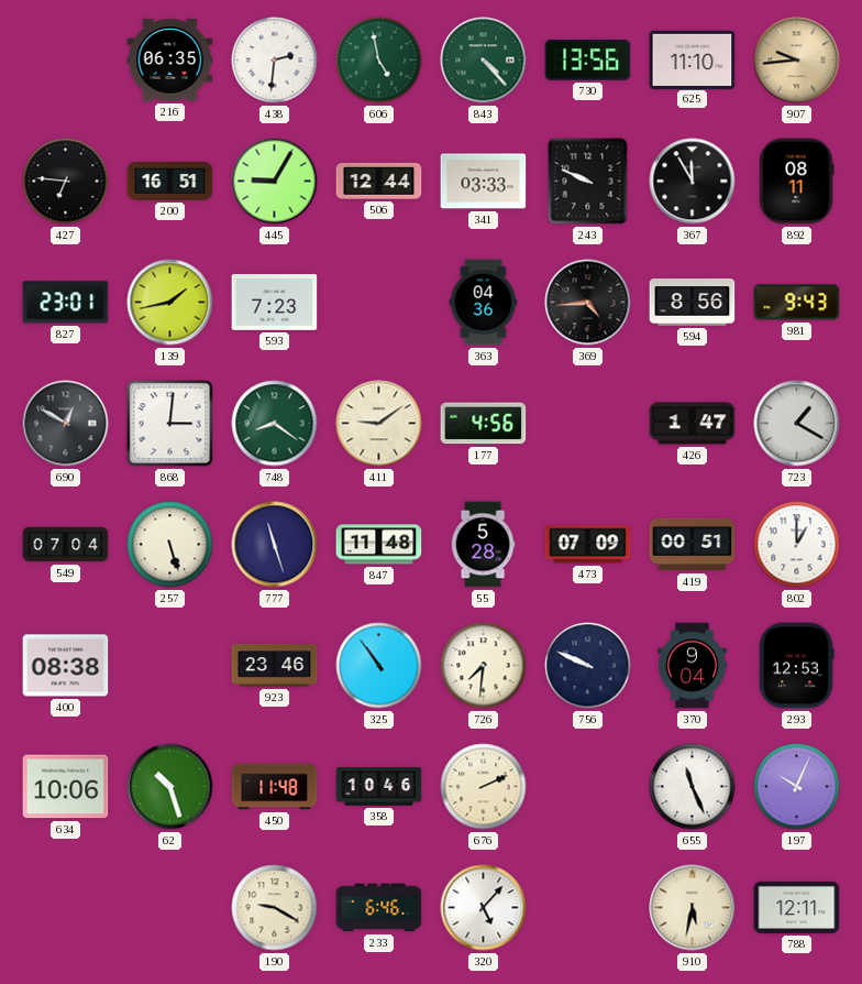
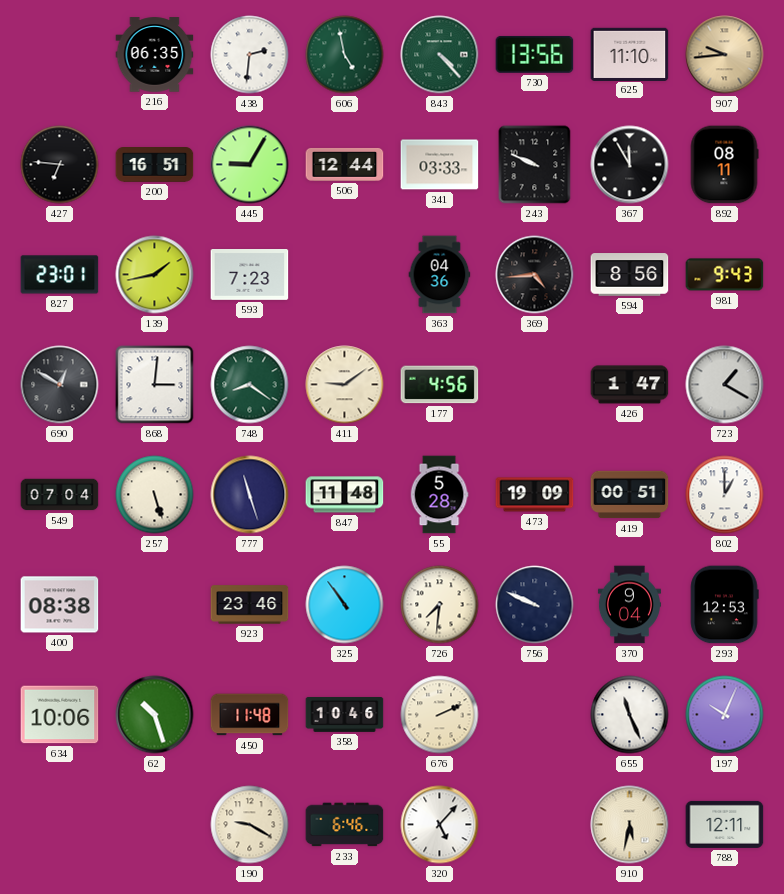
473: 07:09 -> 19:09 (535, 495)
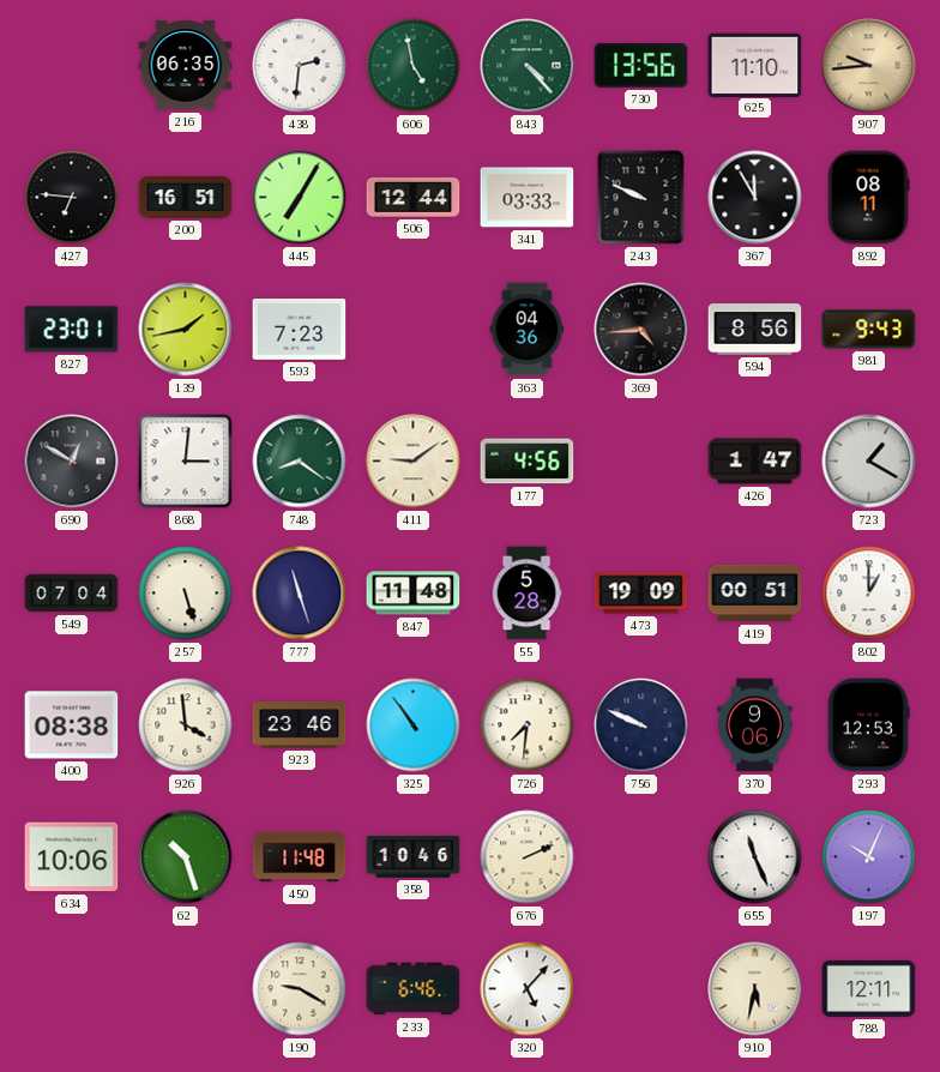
445: 9:05 -> 7:05 (300, 198)
926: none -> 3:59 (186, 725)
370: 9:04 -> 9:06 (754, 725)
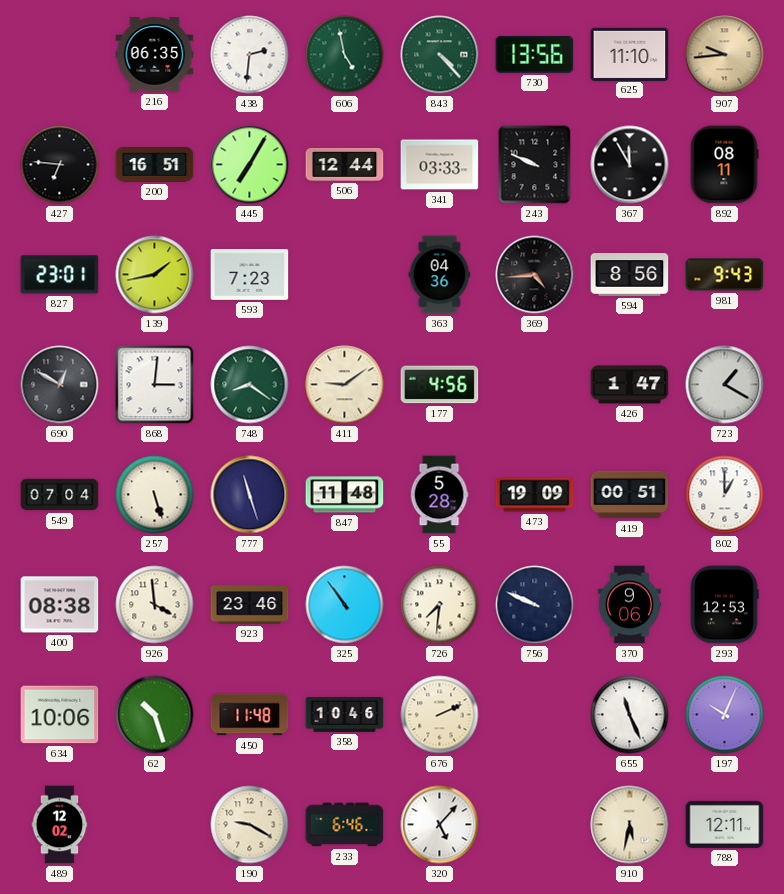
489: none -> 12:02 (60, 825)
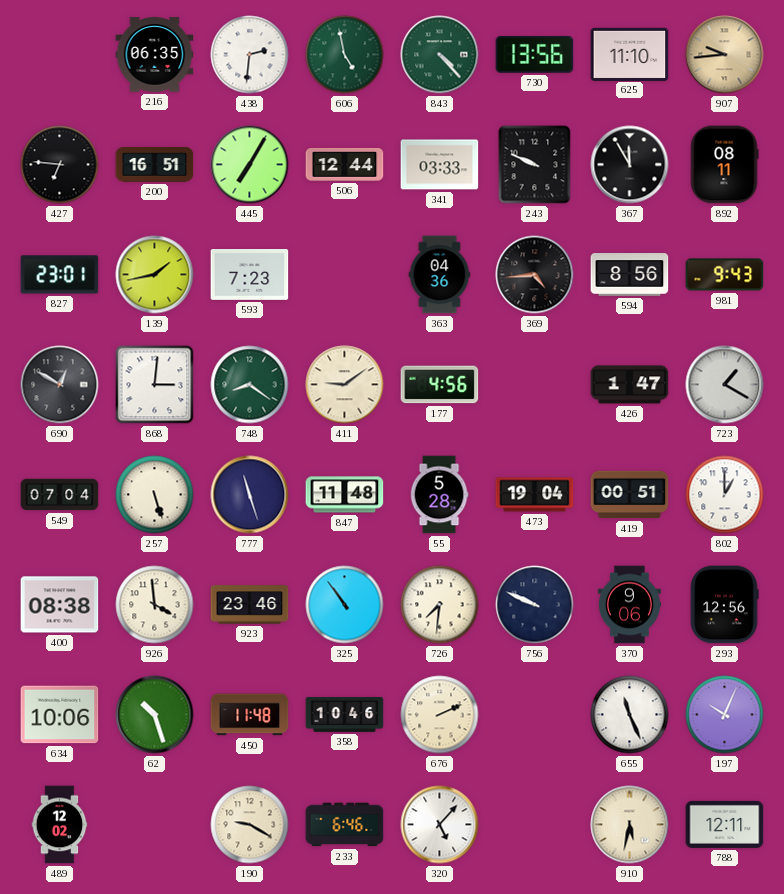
473: 19:09 -> 19:04 (535, 495)
293: 12:53 -> 12:56 (724, 605)
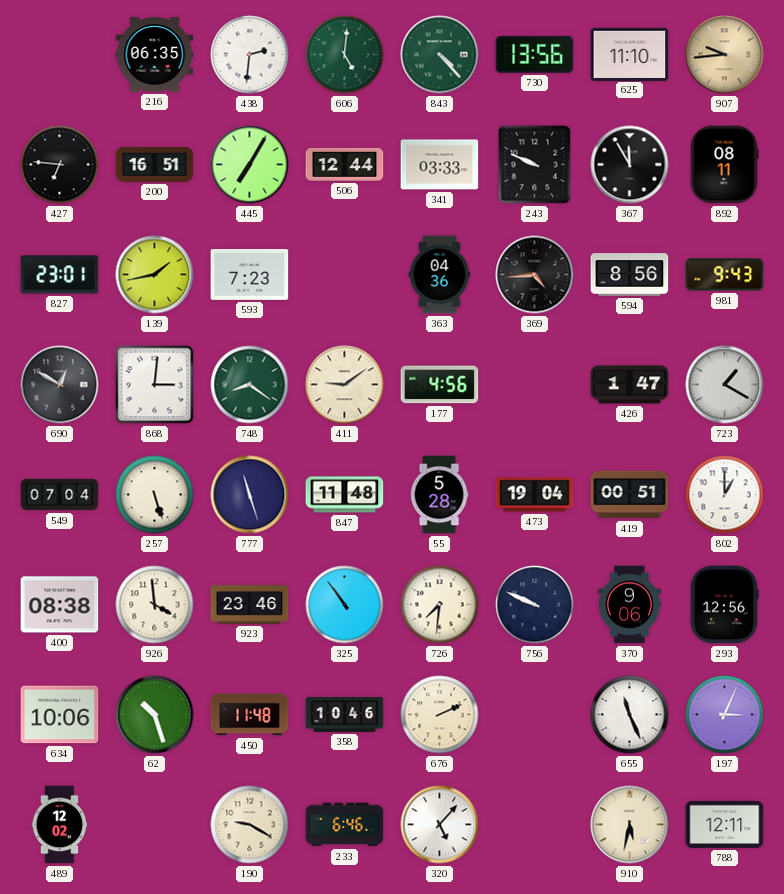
606: 4:58 -> 5:01 (345, 55)
197: 10:04 -> 3:04 (725, 715)
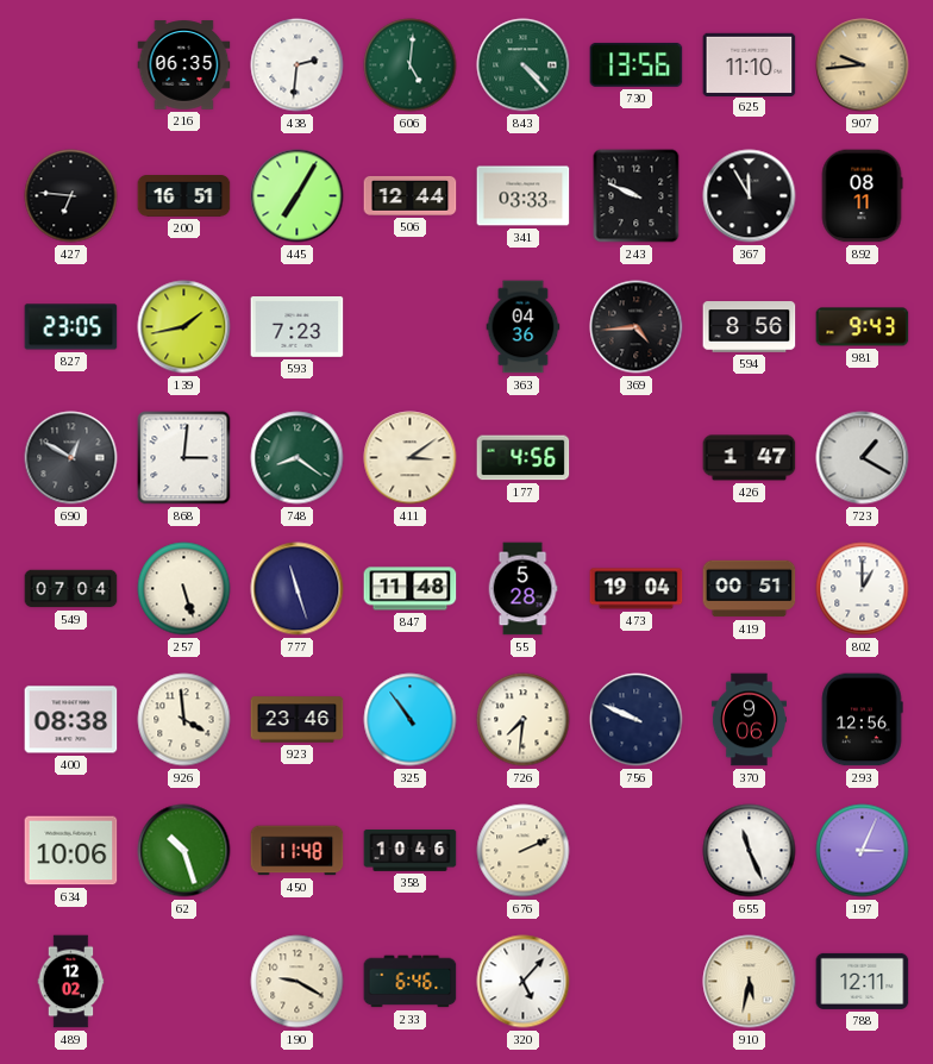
827: 23:01 -> 23:05 (71, 327)
411: 9:09 -> 3:09 (411, 458)
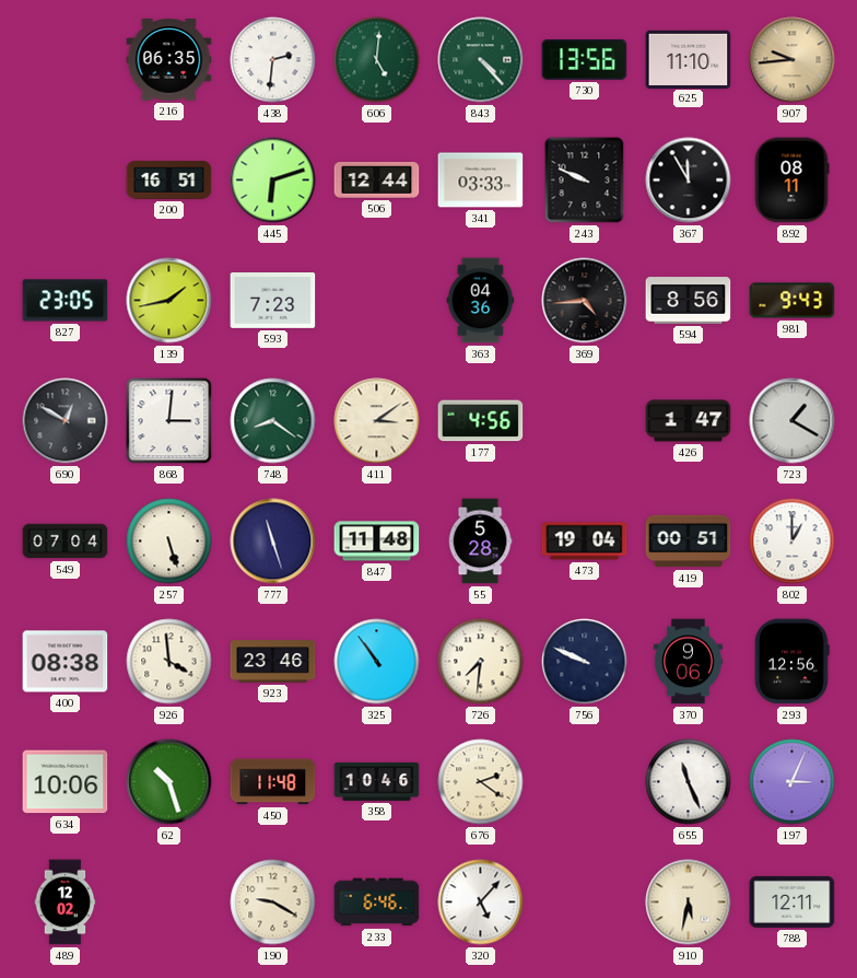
427: 6:46 -> none (71, 196)
445: 7:05 -> 6:12 (273, 181)
676: 2:11 -> 2:21 (481, 782)
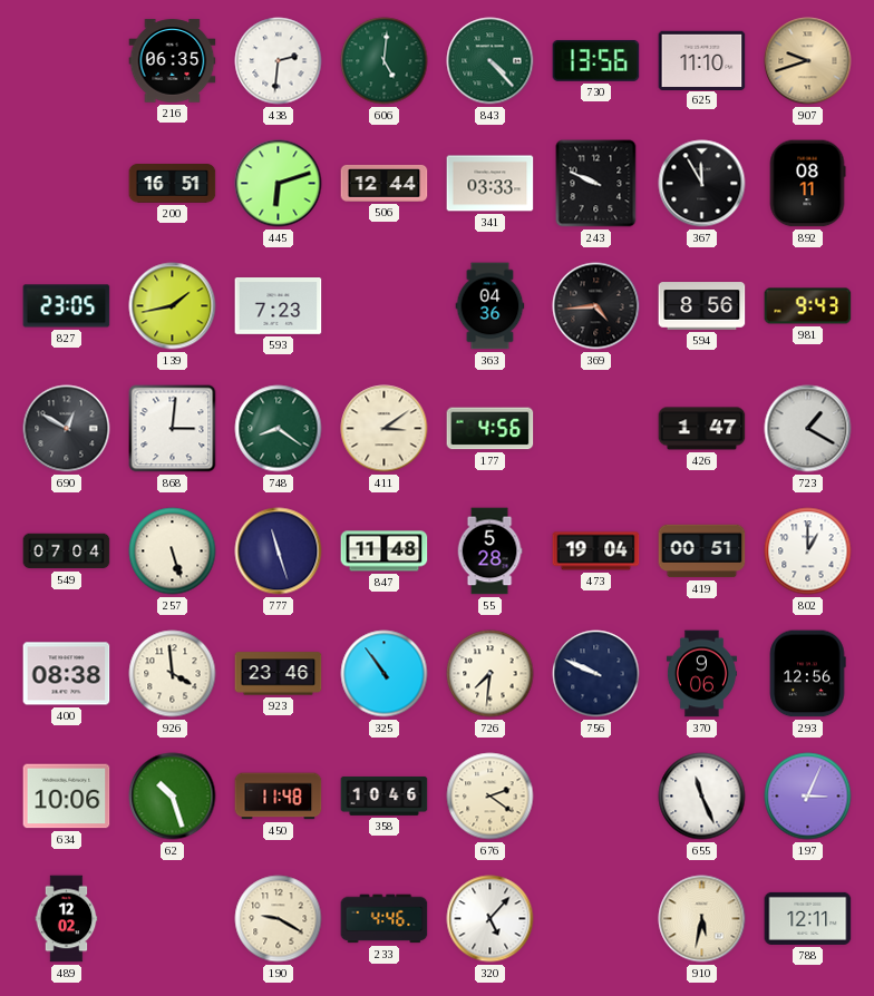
907: 9:44 -> 9:42 (808, 61)
233: 6:46 -> 4:46 (385, 919)
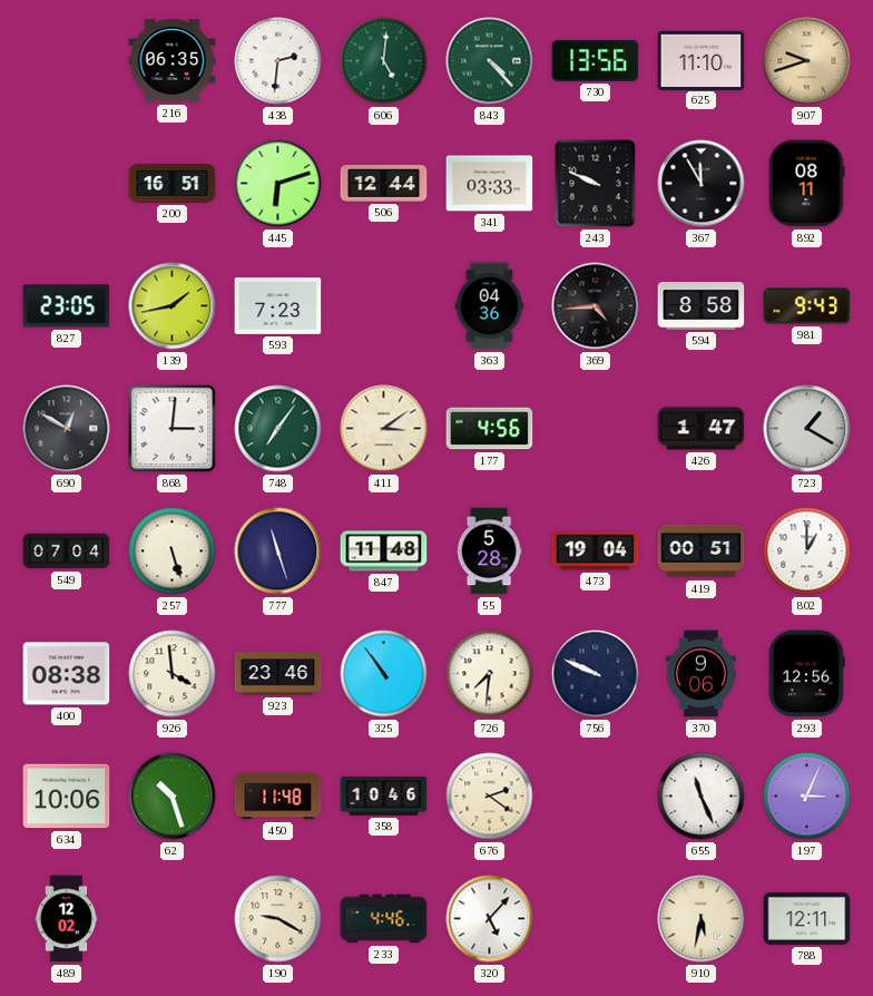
594: 8:56 -> 8:58 (702, 306)
748: 8:21 -> 7:06 (278, 429)
